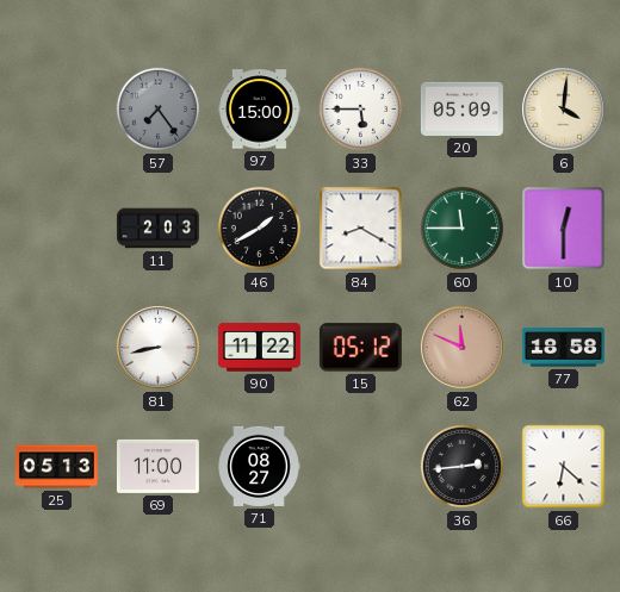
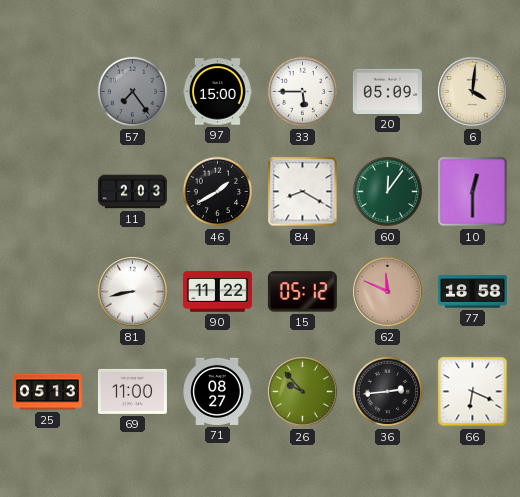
60: 11:45 -> 12:06 (388, 192)
26: none -> 9:53 (303, 392)
66: 6:22 -> 6:19 (473, 392)
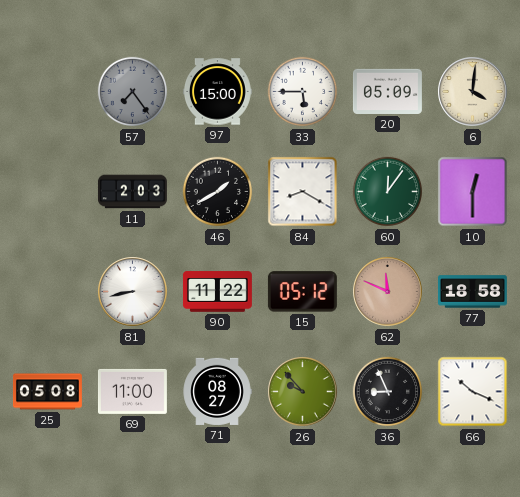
25: 05:13 -> 05:08 (47, 392)
36: 2:44 -> 8:56 (388, 392)
66: 6:19 -> 10:19 (473, 392)
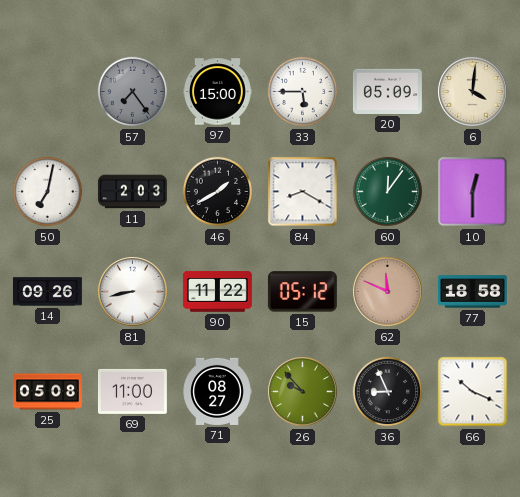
50: none -> 7:02 (48, 192)
14: none -> 09:26 (47, 292)
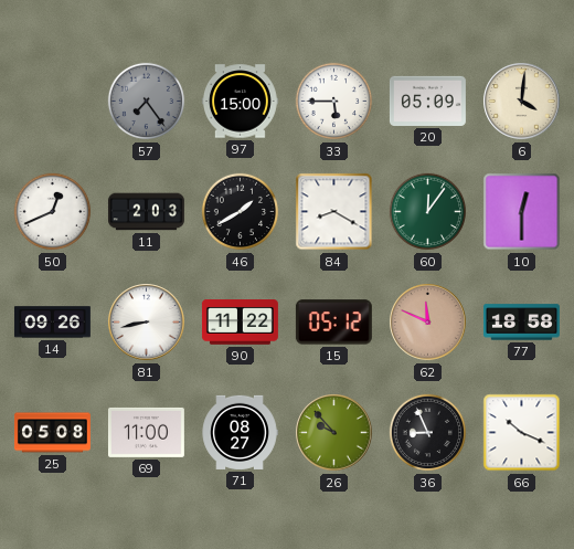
50: 7:02 -> 12:41 (53, 212)
